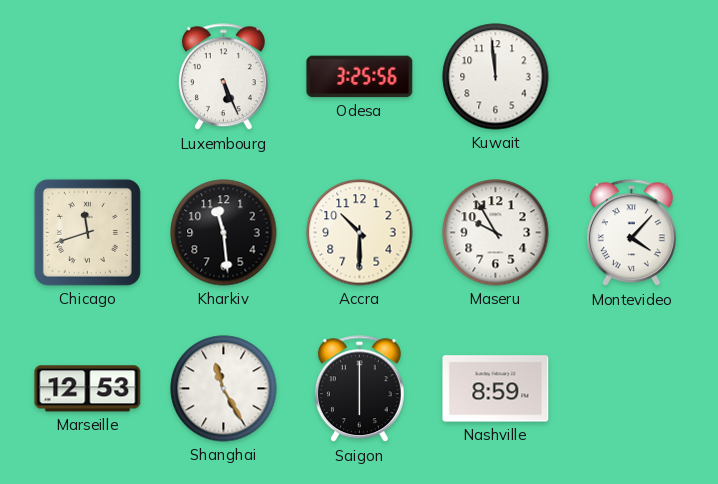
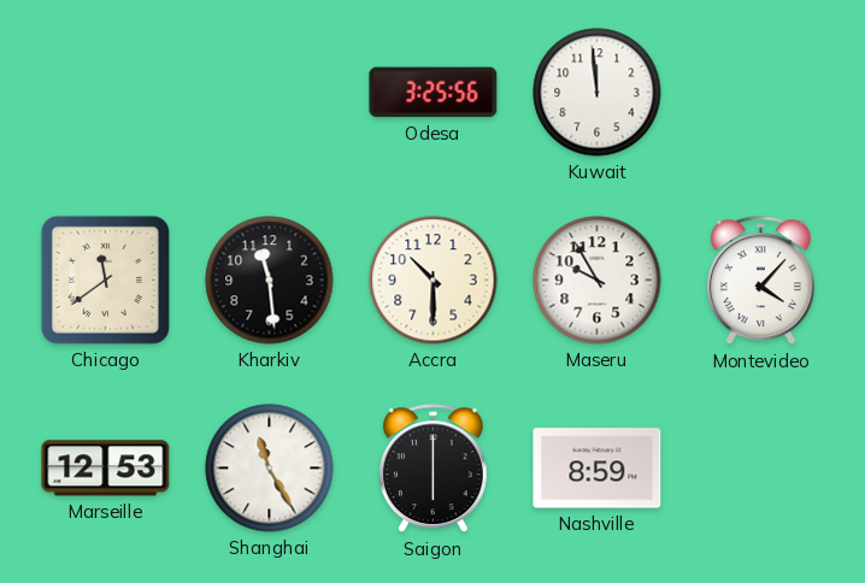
Luxembourg: 5:26 -> none (223, 77)
Chicago: 11:42 -> 11:39 (105, 279)
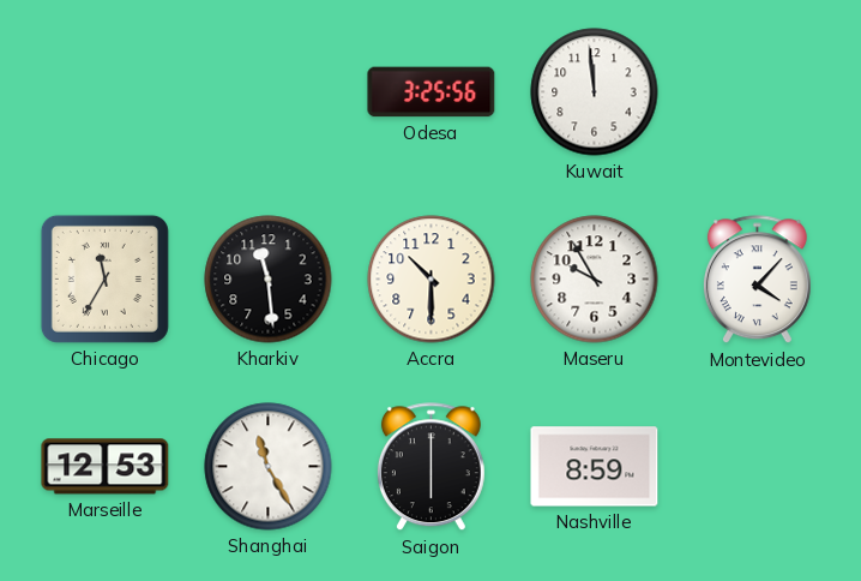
Chicago: 11:39 -> 11:35 (104, 278)
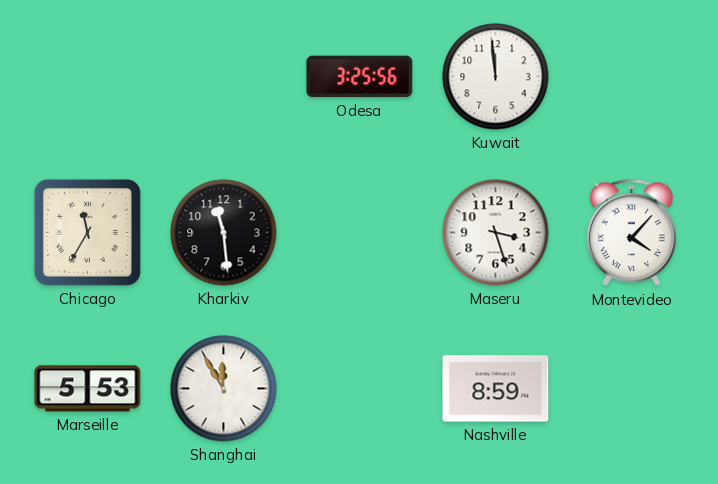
Accra: 10:30 -> none (432, 280)
Maseru: 9:55 -> 3:27 (496, 233)
Marseille: 12:53 -> 5:53 (88, 389)
Shanghai: 11:25 -> 11:55 (224, 389)
Saigon: 6:00 -> none (431, 467)
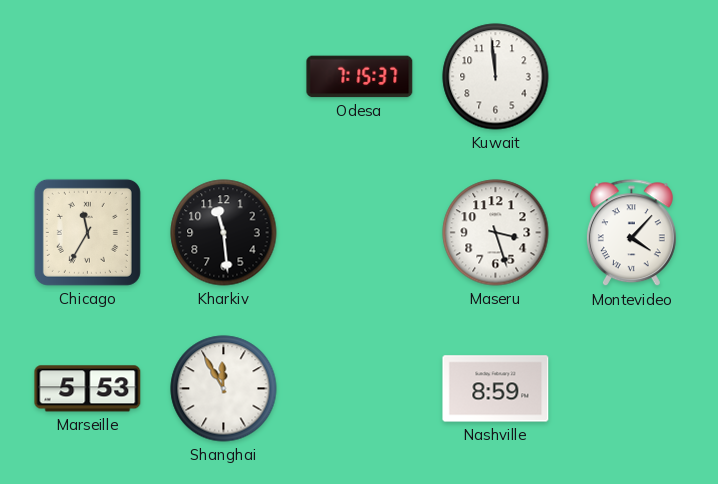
Odesa: 3:25 -> 7:15 (360, 77)
